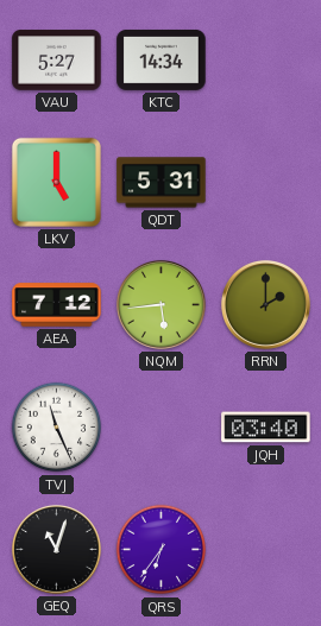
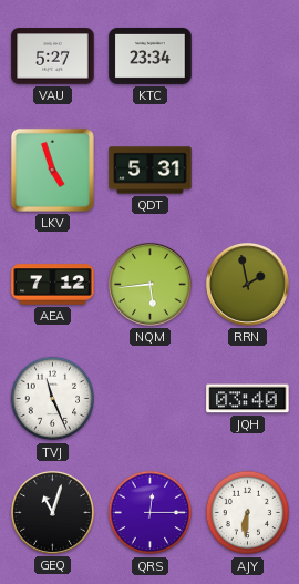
KTC: 14:34 -> 23:34 (151, 55)
LKV: 5:00 -> 4:57 (52, 170)
RRN: 2:00 -> 1:58 (247, 284)
QRS: 6:36 -> 12:15 (151, 513)
AJY: none -> 6:31 (248, 513)
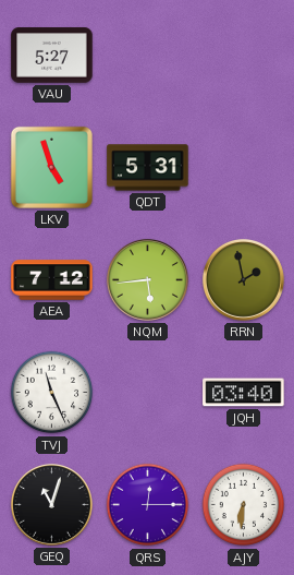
KTC: 23:34 -> none (151, 55)
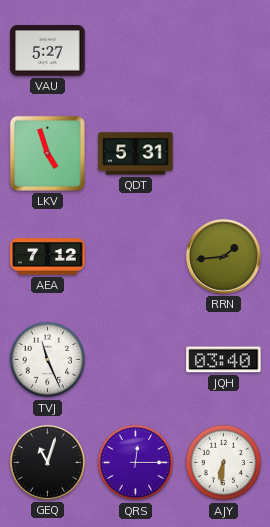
NQM: 5:44 -> none (147, 279)
RRN: 1:58 -> 1:44 (223, 256)
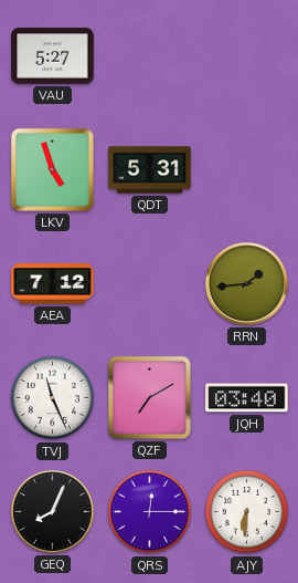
QZF: none -> 7:10 (149, 397)
GEQ: 11:03 -> 8:04 (52, 511)
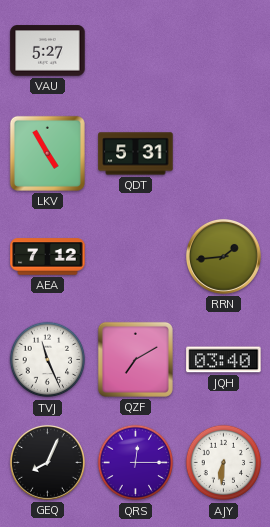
LKV: 4:57 -> 4:55 (47, 153)
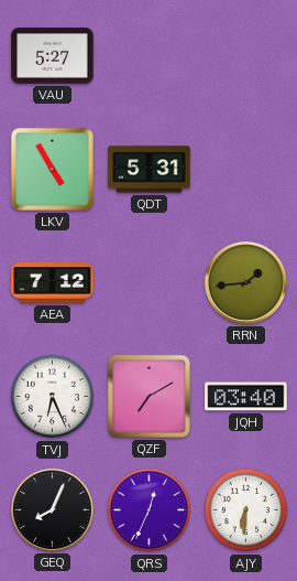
TVJ: 11:26 -> 6:26 (53, 397)
QRS: 12:15 -> 12:34 (150, 510)
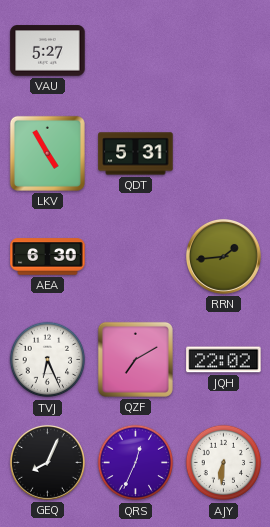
AEA: 7:12 -> 6:30 (48, 257)
JQH: 03:40 -> 22:02 (224, 360)
